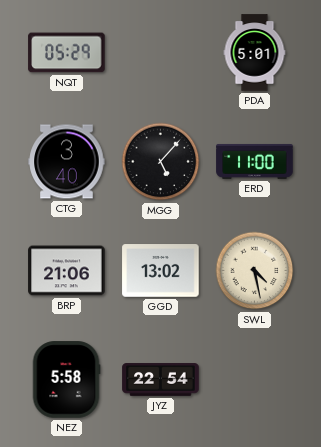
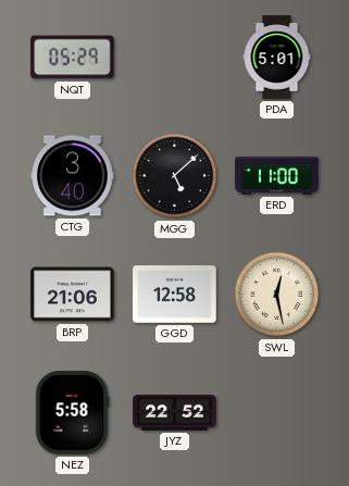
MGG: 5:07 -> 5:08 (175, 176)
GGD: 13:02 -> 12:58 (175, 295)
SWL: 4:28 -> 12:28 (277, 295)
JYZ: 22:54 -> 22:52 (175, 413)
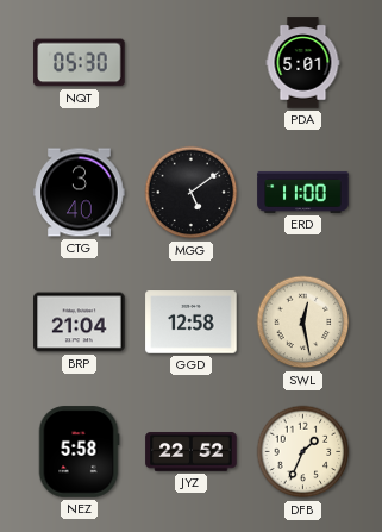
NQT: 05:29 -> 05:30 (80, 63)
MGG: 5:08 -> 5:09 (192, 193)
BRP: 21:06 -> 21:04 (80, 323)
DFB: none -> 1:34 (303, 452)
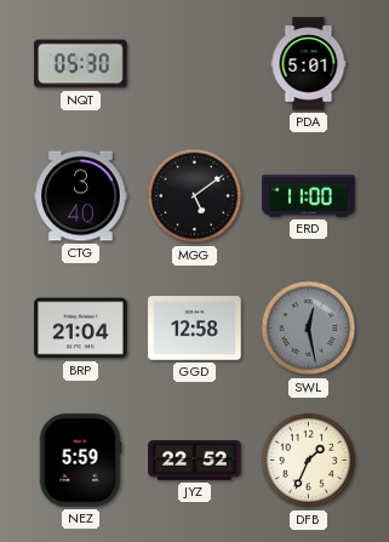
SWL dial: cream -> grey (309, 329)
NEZ: 5:58 -> 5:59 (80, 461)
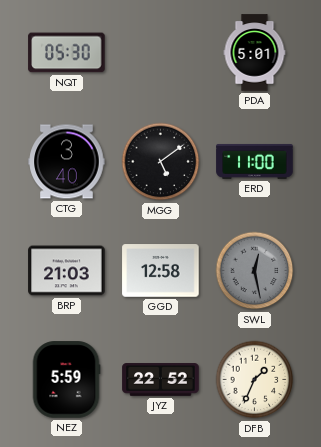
BRP: 21:04 -> 21:03 (67, 271)
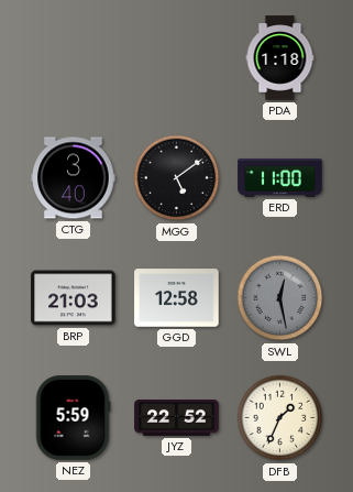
NQT: 05:30 -> none (67, 53)
PDA: 5:01 -> 1:18 (280, 58)
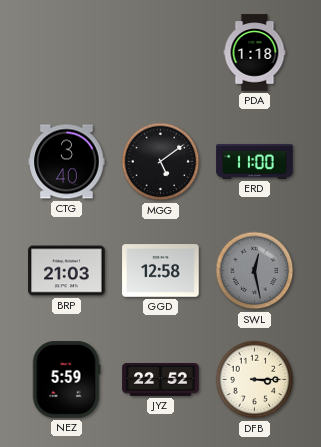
DFB: 1:34 -> 3:15 (255, 380)
